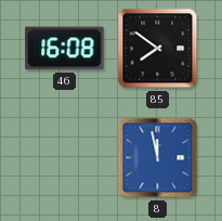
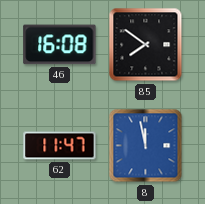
62: none -> 11:47 (60, 146)
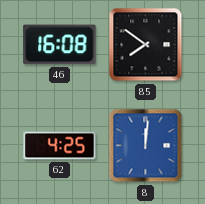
62: 11:47 -> 4:25 (60, 146)
8: 11:58 -> 12:01 (146, 146)
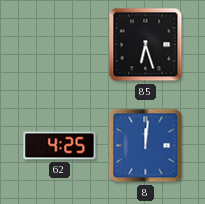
46: 16:08 -> none (60, 45)
85: 7:51 -> 6:27 (146, 45)
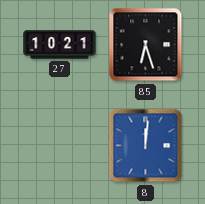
27: none -> 10:21 (60, 45)
62: 4:25 -> none (60, 146)
